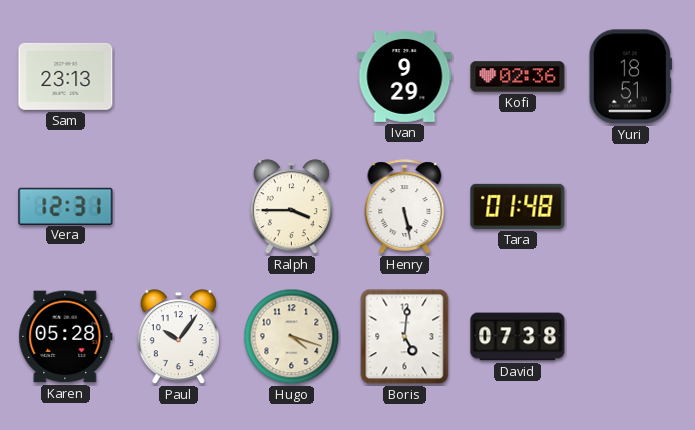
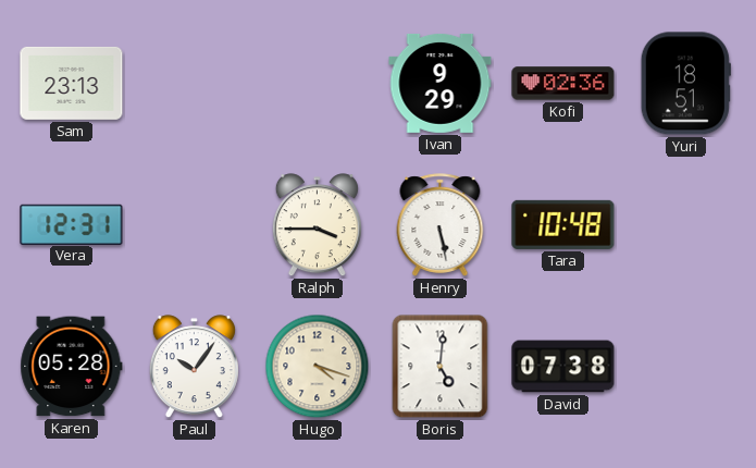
Tara: 01:48 -> 10:48 (563, 224)
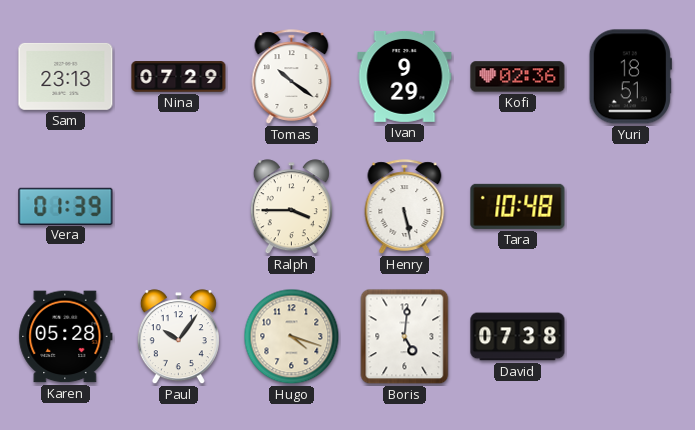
Nina: none -> 07:29 (179, 77)
Tomas: none -> 10:21 (292, 77)
Vera: 12:31 -> 01:39 (66, 206)
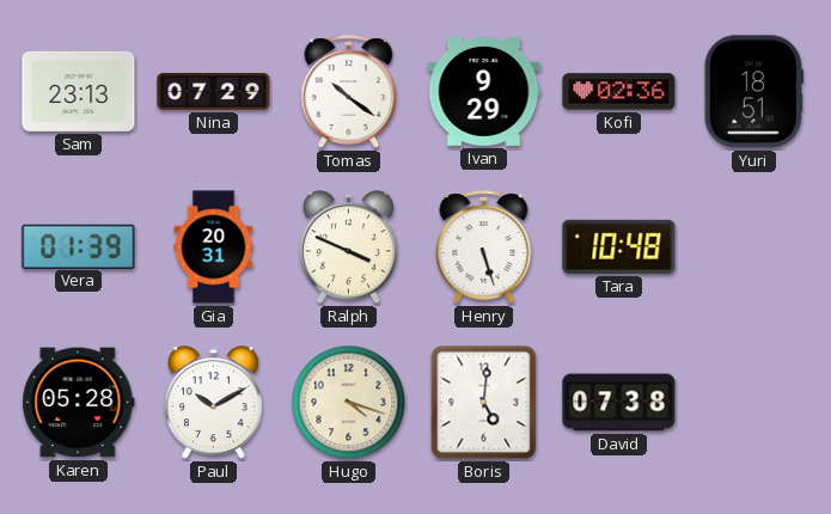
Gia: none -> 20:31 (214, 247)
Ralph: 3:45 -> 3:49 (348, 247)
Henry: 5:28 -> 5:27 (484, 247)
Paul: 10:06 -> 10:10 (213, 403)
